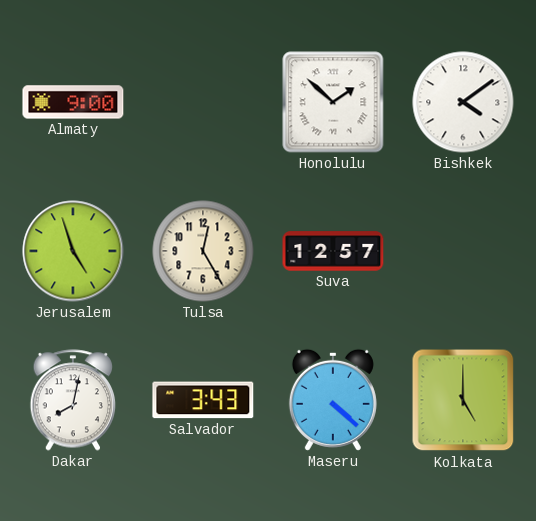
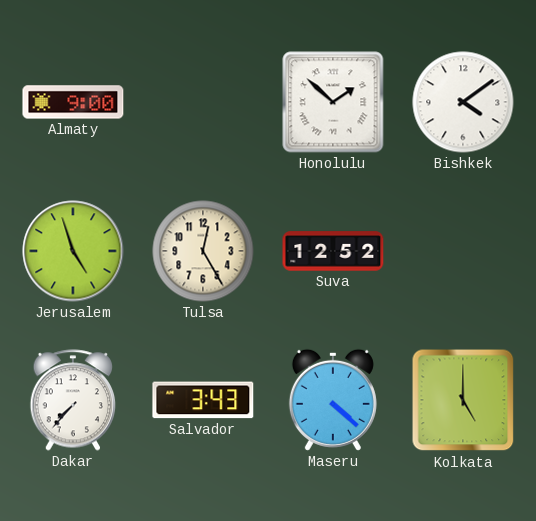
Suva: 12:57 -> 12:52 (333, 251)
Dakar: 8:02 -> 7:37 (73, 400)
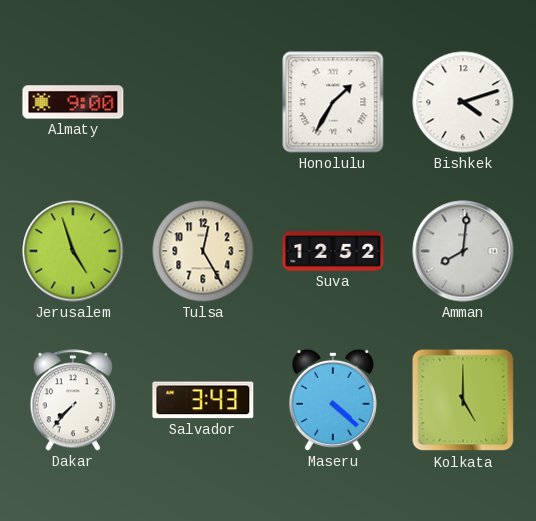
Honolulu: 1:52 -> 1:35 (333, 102)
Bishkek: 4:09 -> 4:12 (463, 102)
Amman: none -> 8:01 (463, 251)
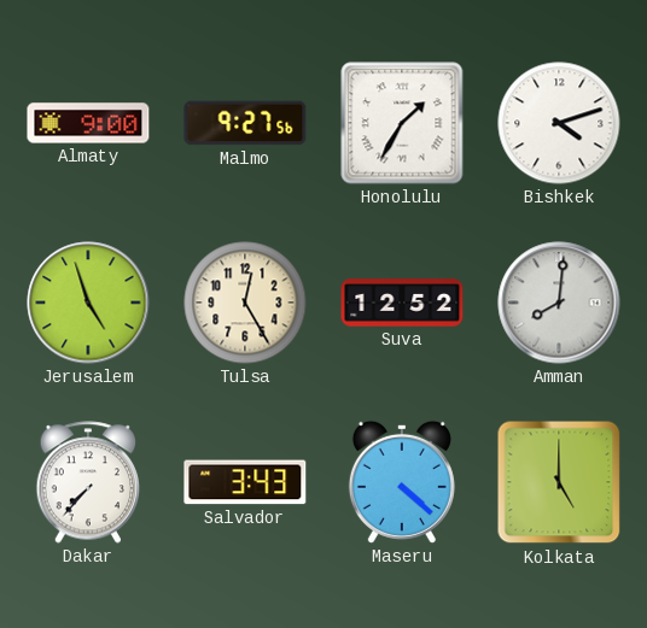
Malmo: none -> 9:27 (245, 123)
